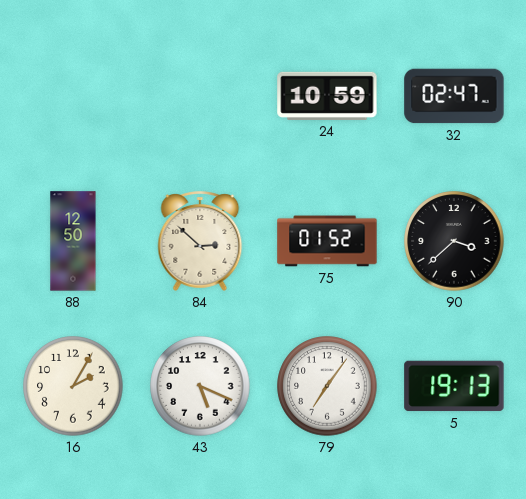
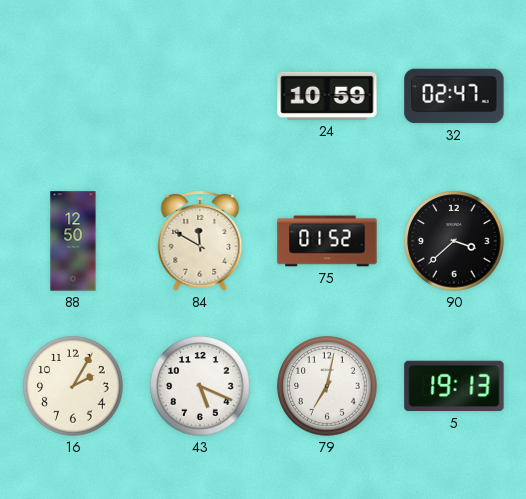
84: 2:52 -> 11:50 (200, 241)
79: 7:06 -> 7:02 (327, 386)
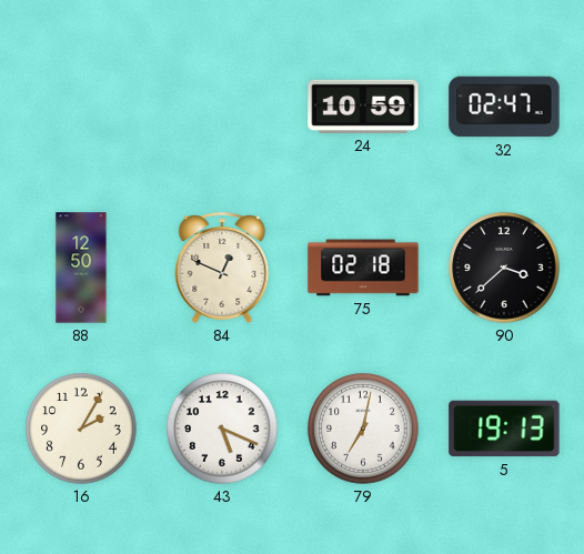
84: 11:50 -> 12:49 (222, 268)
75: 01:52 -> 02:18 (363, 268)
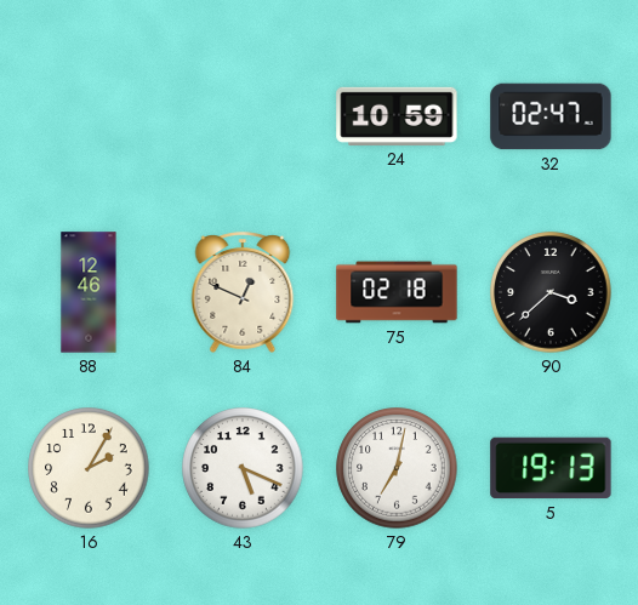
88: 12:50 -> 12:46 (89, 292)
